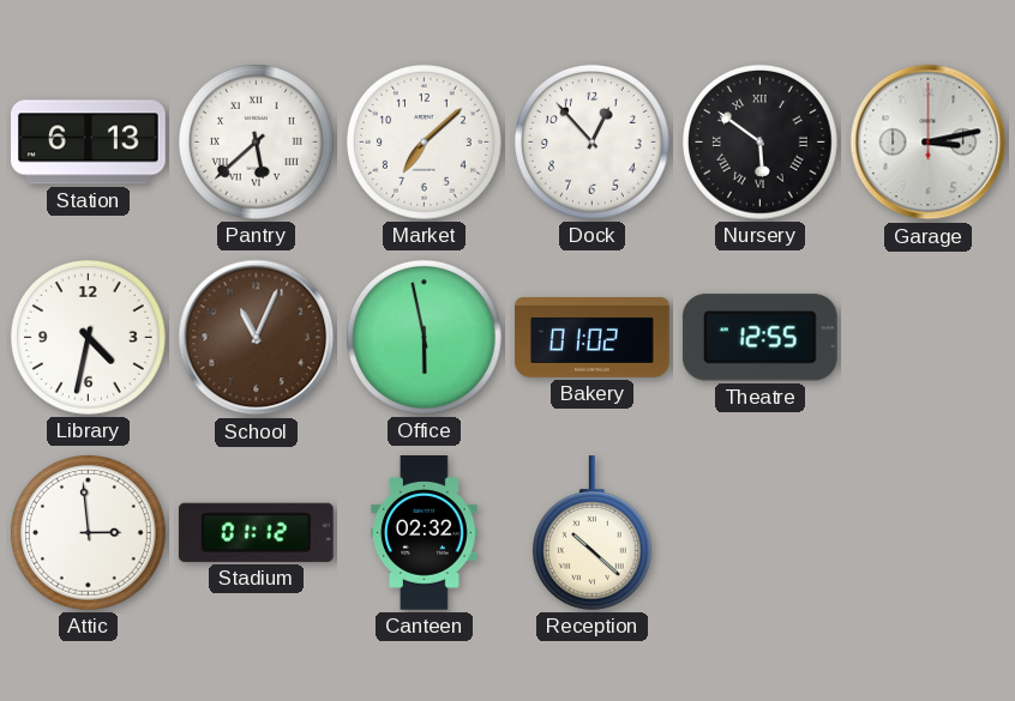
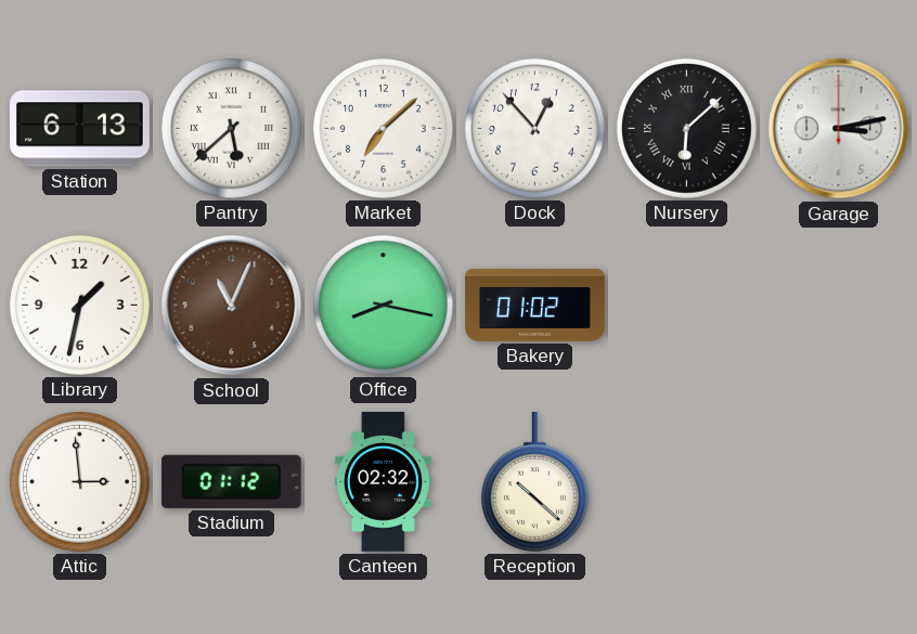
Nursery: 5:51 -> 6:08 (687, 129)
Library: 4:32 -> 1:32 (80, 306)
Office: 5:58 -> 8:17 (384, 306)
Theatre: 12:55 -> none (759, 338)
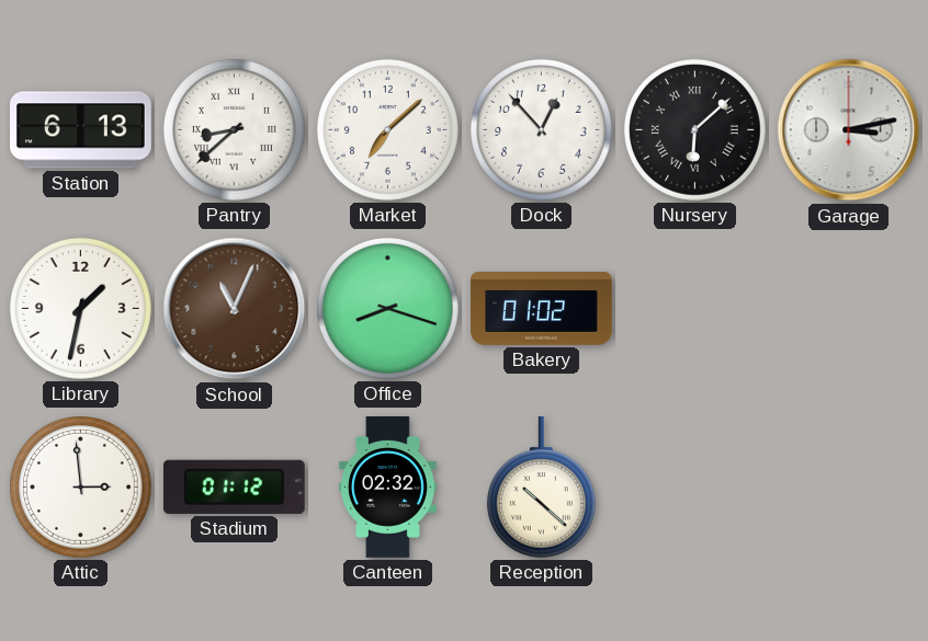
Pantry: 5:38 -> 8:38 (235, 130)
Office: 8:17 -> 8:18 (388, 309)
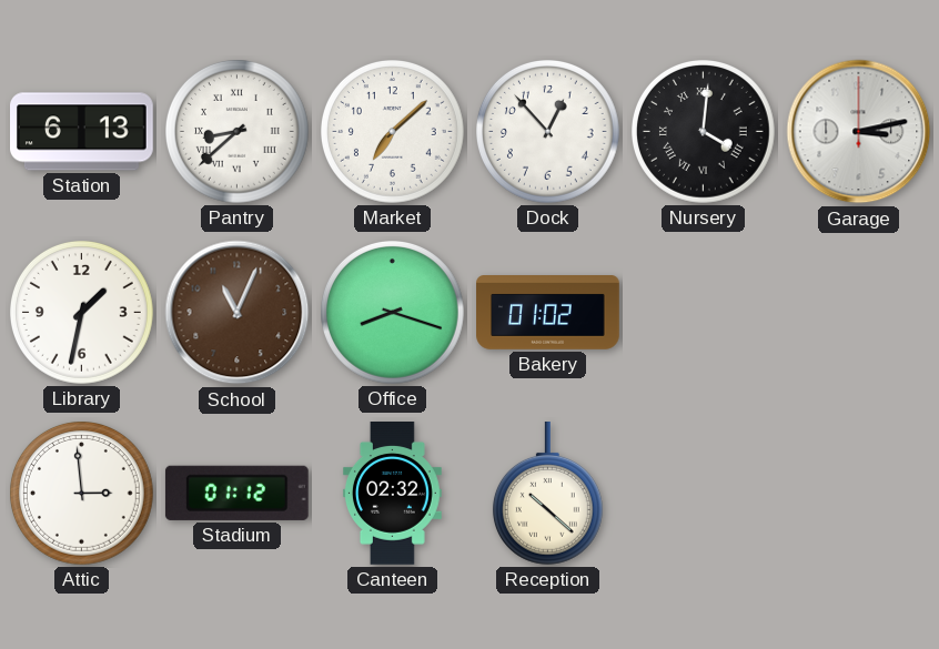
Nursery: 6:08 -> 4:01 (704, 132)
